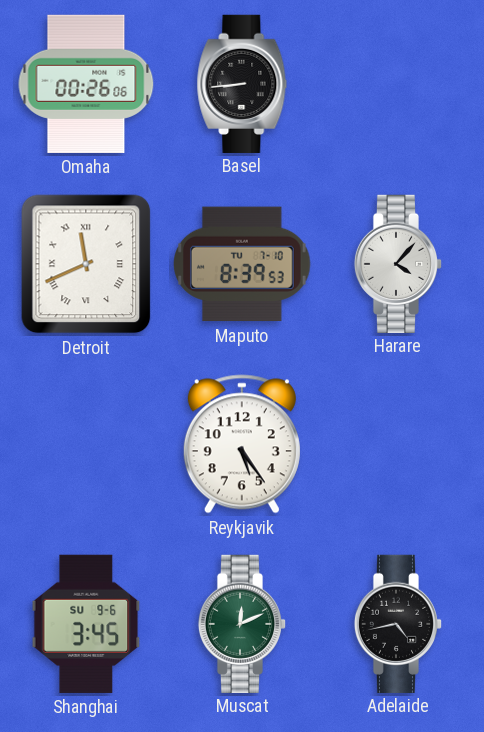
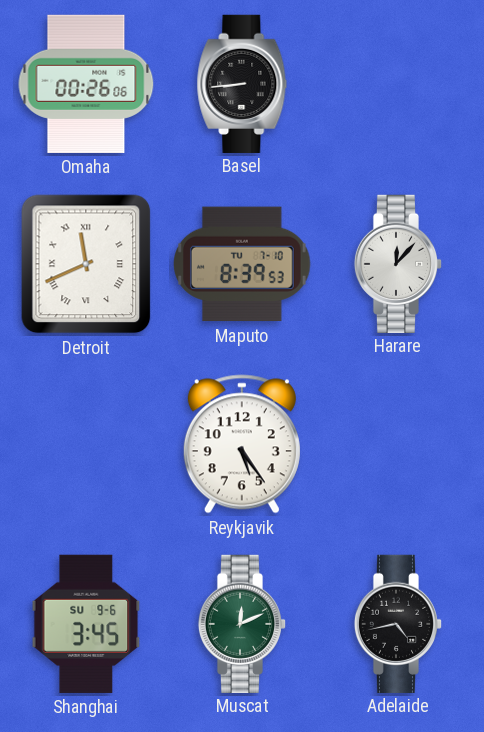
Harare: 4:07 -> 12:07 (398, 263)
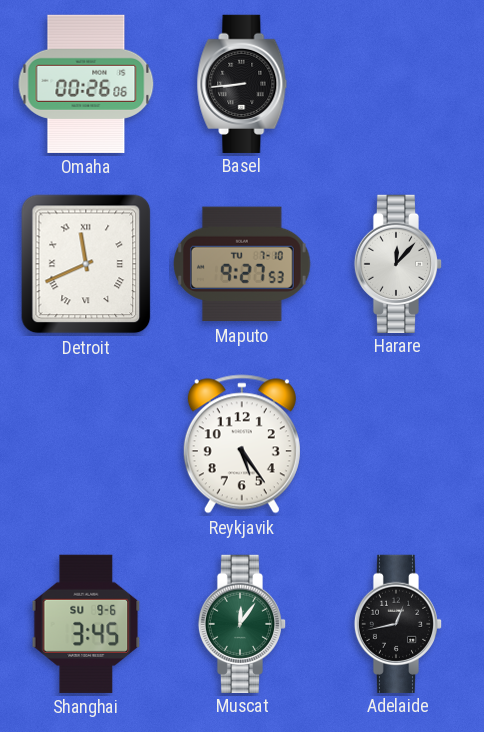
Maputo: 8:39 -> 9:27 (243, 264)
Muscat: 12:11 -> 12:06 (242, 623)
Adelaide: 4:43 -> 12:43 (398, 623)
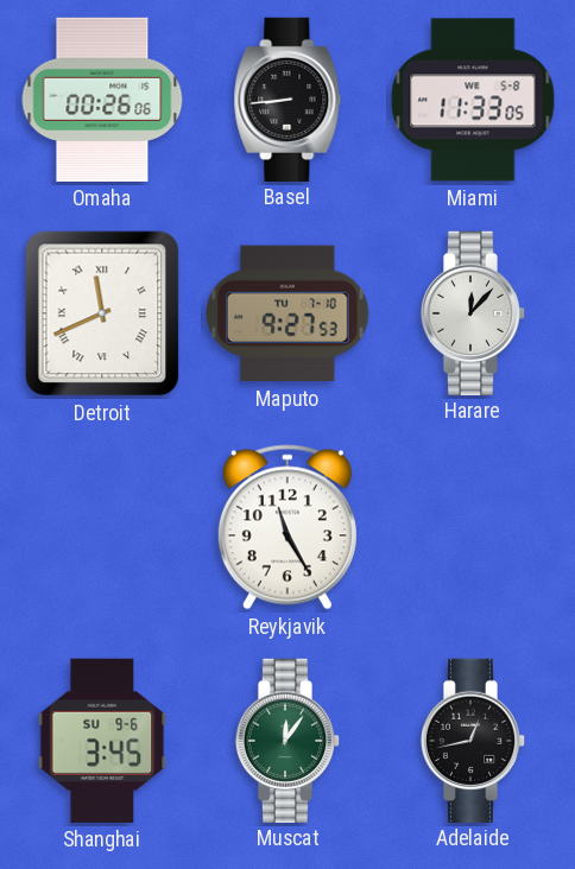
Miami: none -> 11:33 (473, 100)
Reykjavik: 5:24 -> 11:25 (287, 527)
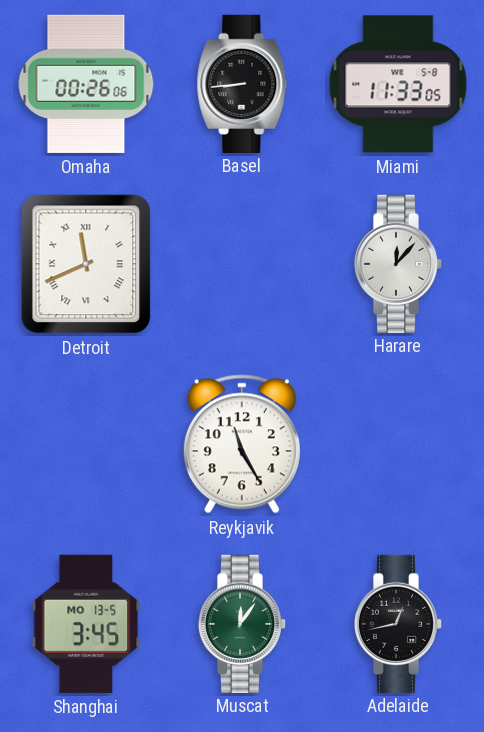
Maputo: 9:27 -> none (289, 313)
Shanghai date: SU 9-6 -> MO 13-5 (86, 624)
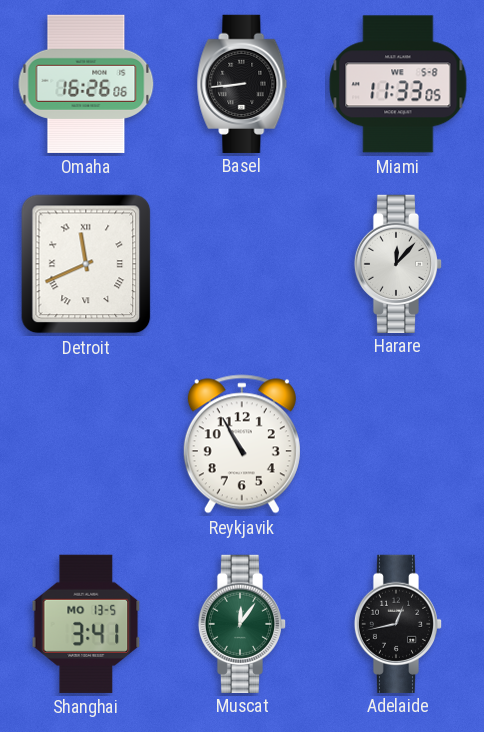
Omaha: 00:26 -> 16:26 (86, 84)
Reykjavik: 11:25 -> 10:55 (242, 444)
Shanghai: 3:45 -> 3:41 (86, 624)
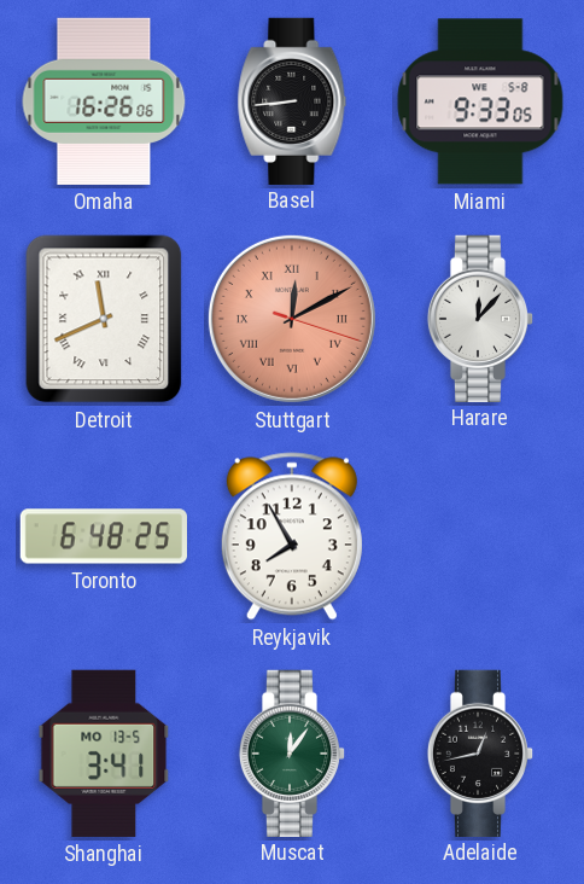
Miami: 11:33 -> 9:33 (480, 101)
Stuttgart: none -> 12:10 (292, 319)
Toronto: none -> 6:48 (103, 536)
Reykjavik: 10:55 -> 7:55 (292, 536)
